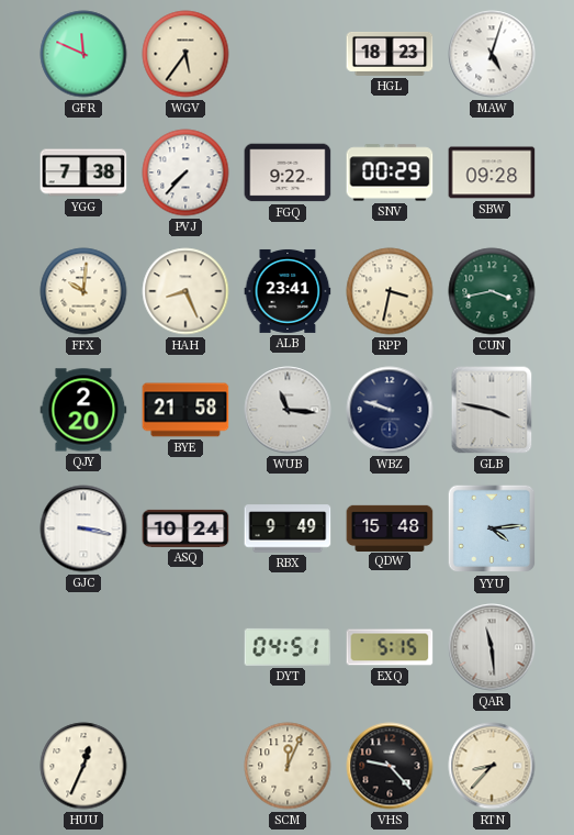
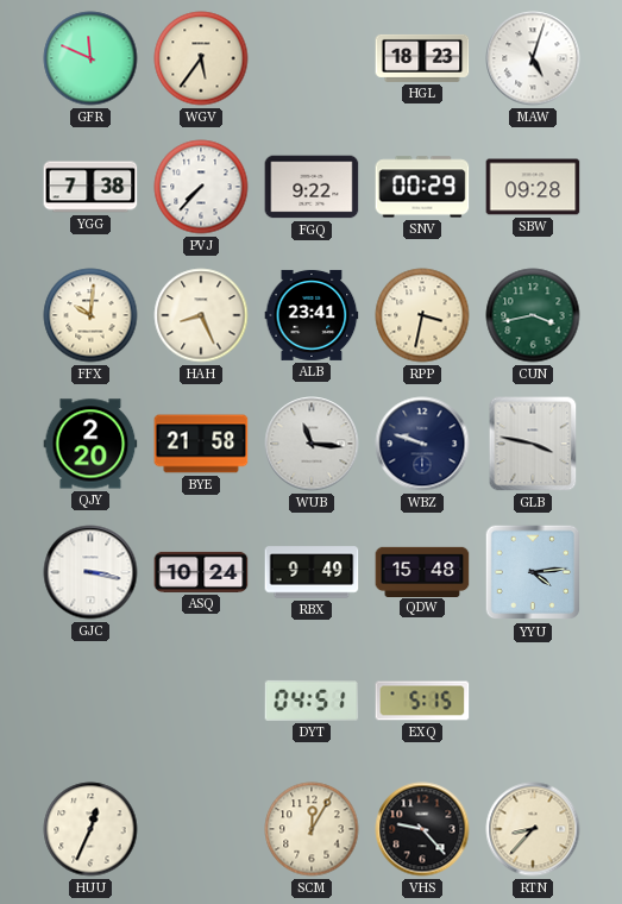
QAR: 11:29 -> none (492, 647)
SCM: 12:04 -> 12:05 (312, 829)
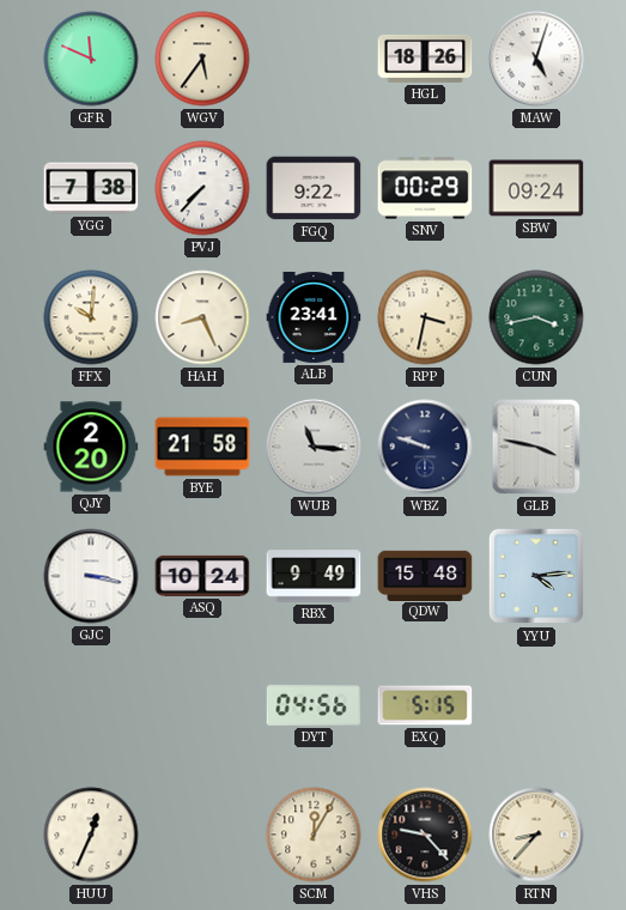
HGL: 18:23 -> 18:26 (425, 59)
SBW: 09:28 -> 09:24 (536, 188)
DYT: 04:51 -> 04:56 (314, 705)
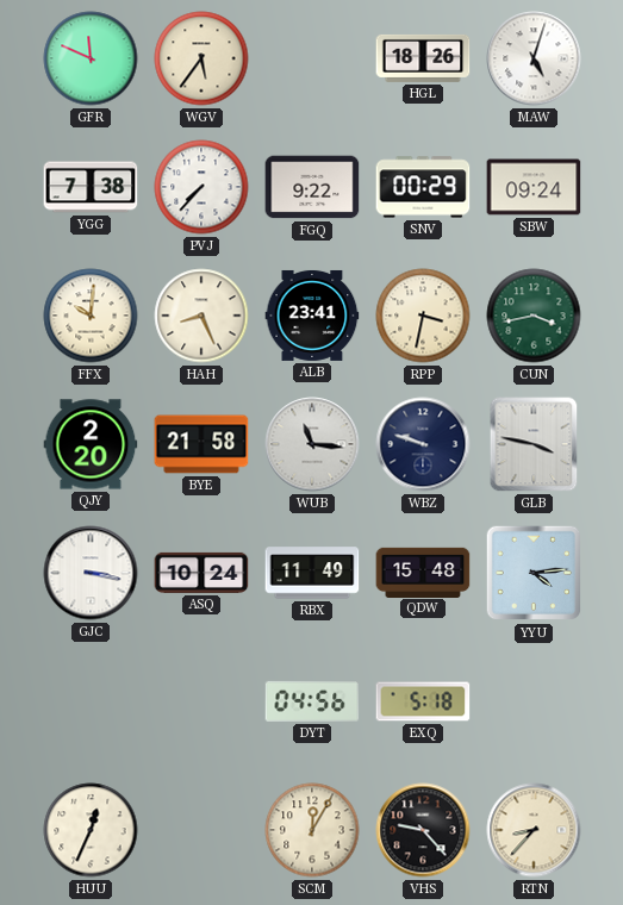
RBX: 9:49 -> 11:49 (312, 573)
EXQ: 5:15 -> 5:18 (423, 701)
